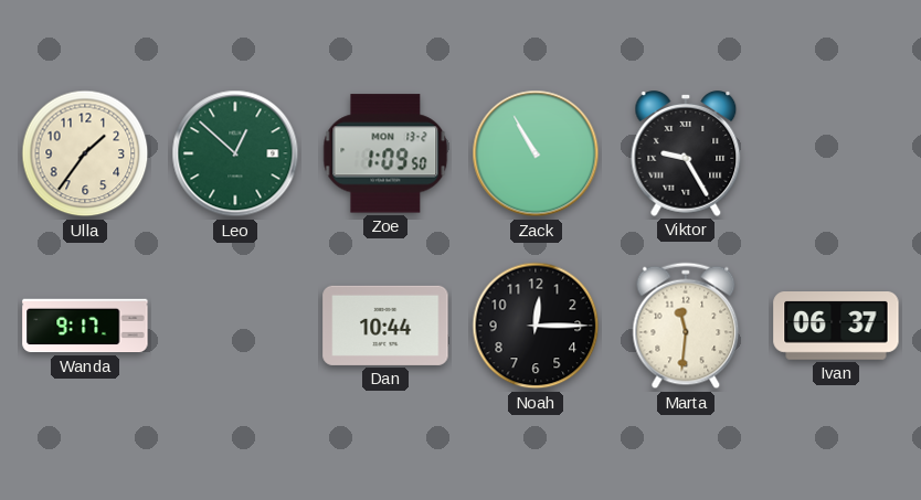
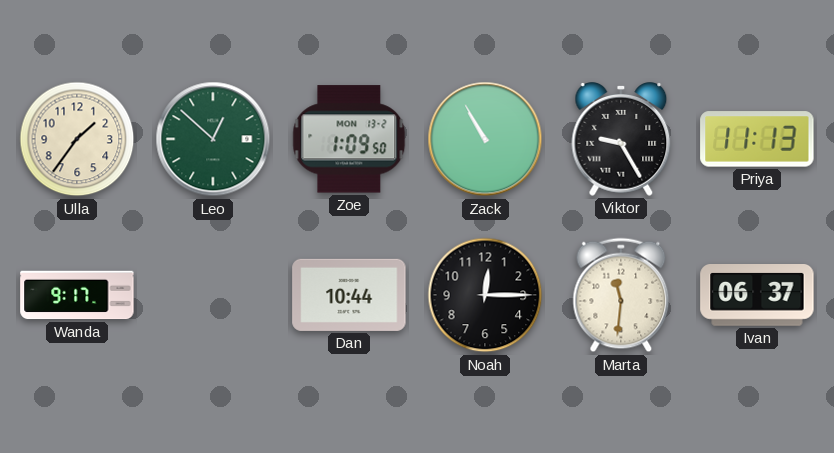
Priya: none -> 11:13 (757, 139)
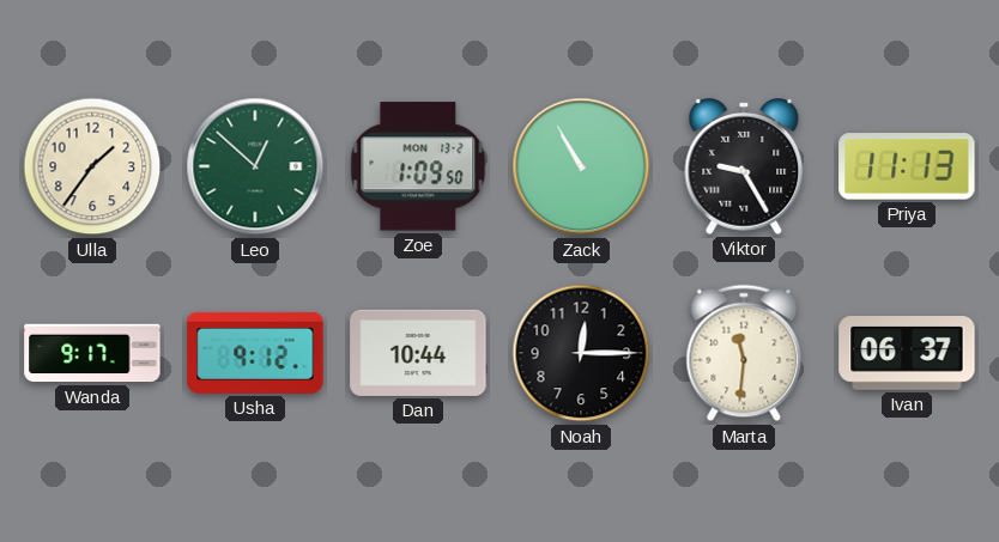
Usha: none -> 9:12 (255, 353)
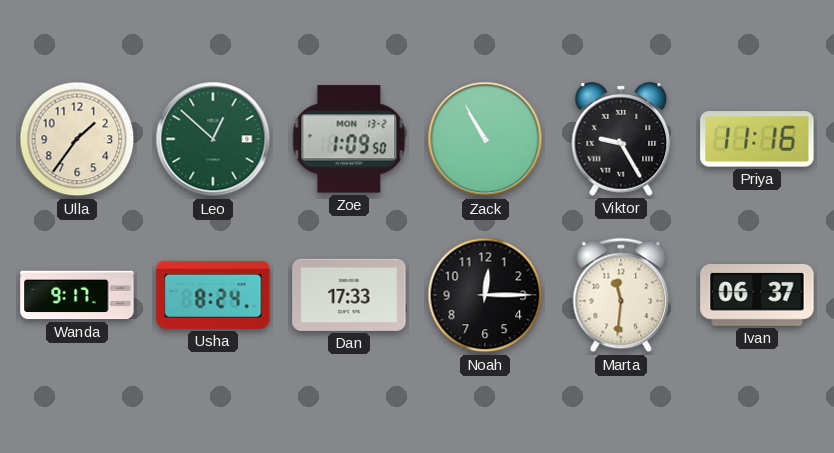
Priya: 11:13 -> 11:16 (757, 139)
Usha: 9:12 -> 8:24 (213, 295)
Dan: 10:44 -> 17:33 (349, 295)
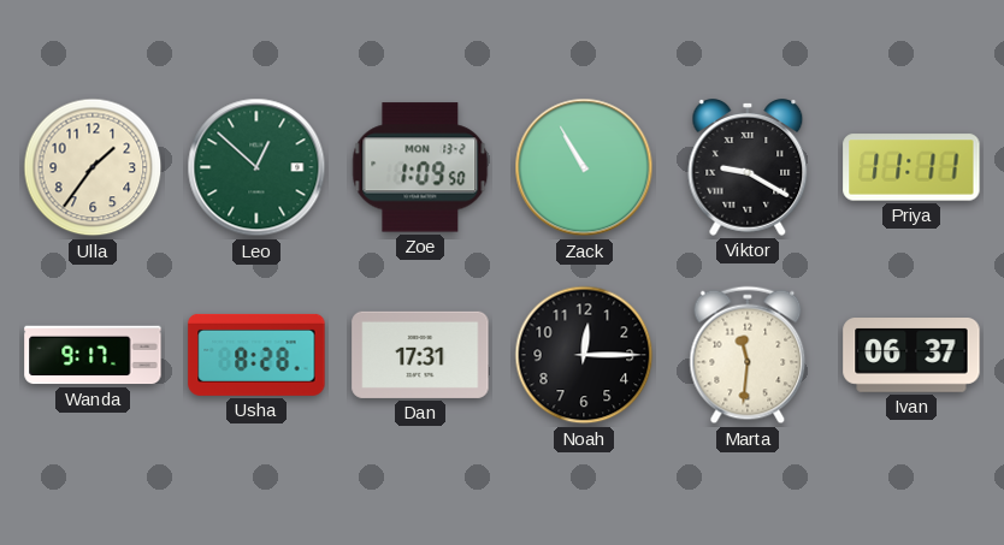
Viktor: 9:25 -> 9:20 (748, 168)
Priya: 11:16 -> 11:11 (911, 167)
Usha: 8:24 -> 8:28 (256, 355)
Dan: 17:33 -> 17:31 (420, 355)
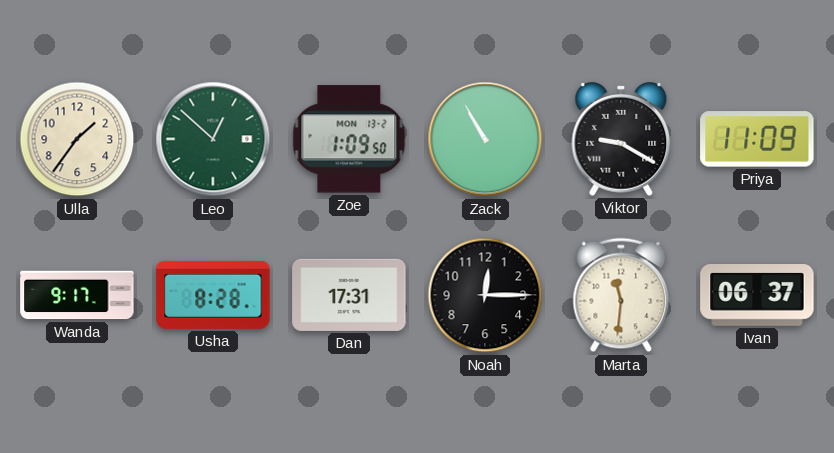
Priya: 11:11 -> 11:09 (757, 139)
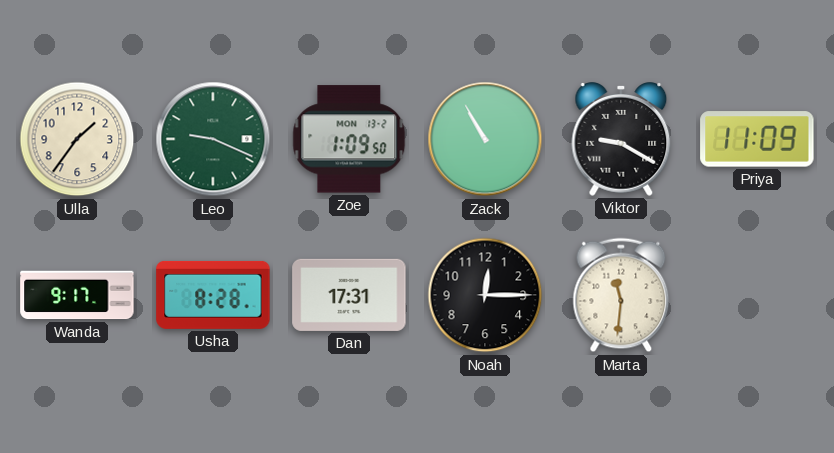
Leo: 12:52 -> 9:19 (213, 139)
Ivan: 06:37 -> none (757, 296)
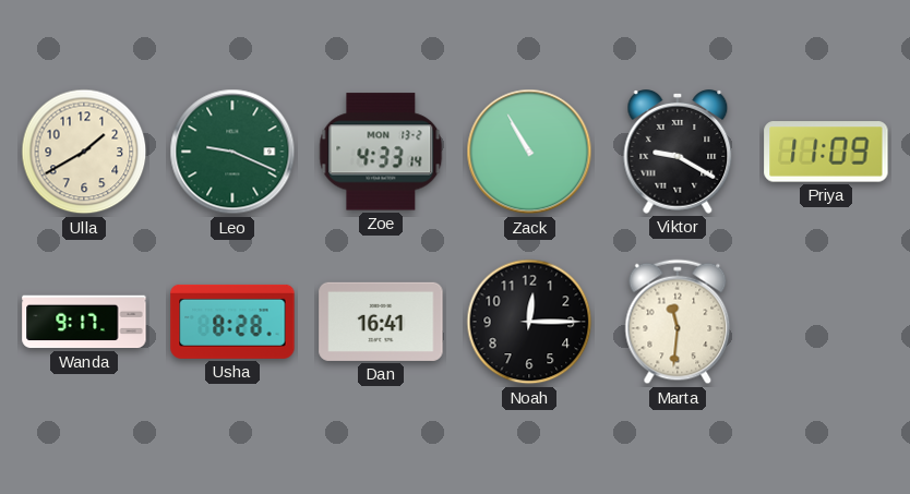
Ulla: 1:36 -> 1:40 (84, 152)
Zoe: 1:09 -> 4:33 (381, 152)
Dan: 17:31 -> 16:41 (381, 322)
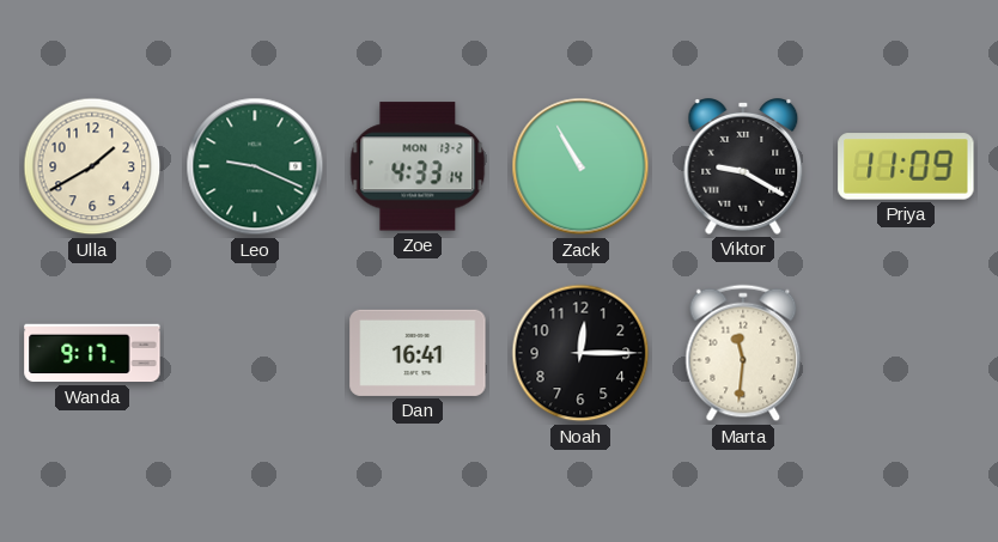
Usha: 8:28 -> none (232, 322)
